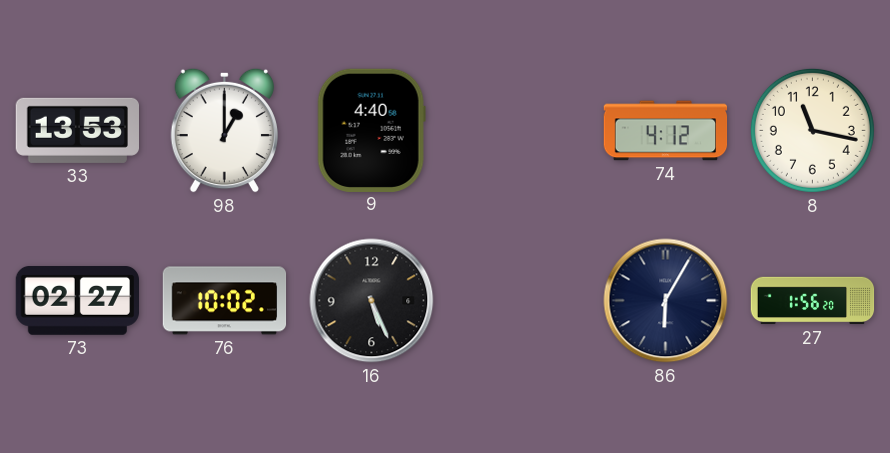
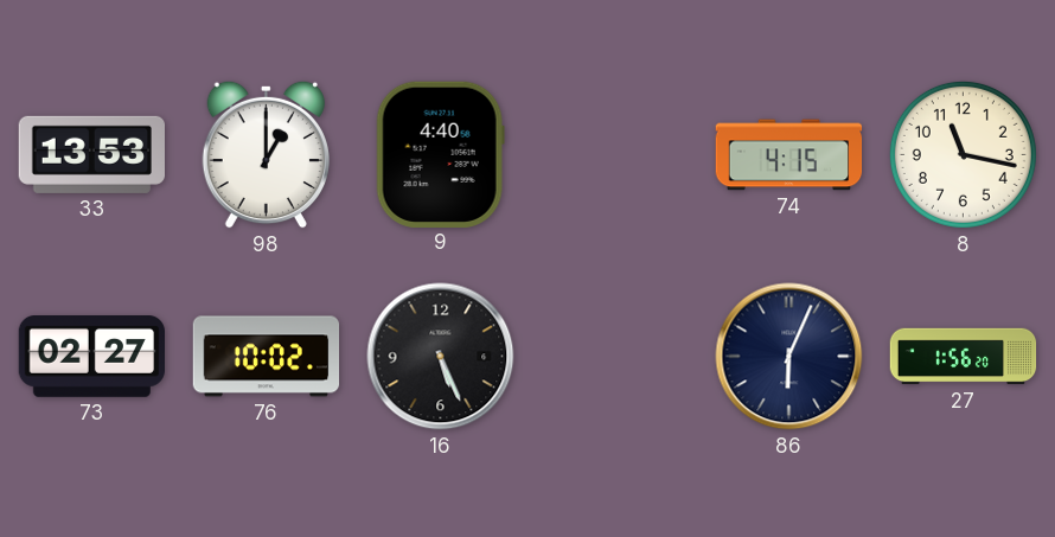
74: 4:12 -> 4:15 (789, 155)
86: 6:05 -> 6:04 (789, 357)
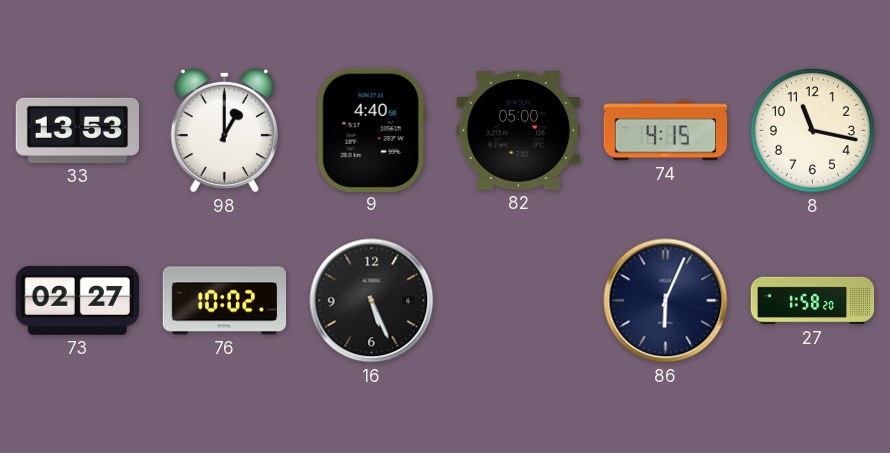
82: none -> 05:00 (518, 131)
27: 1:56 -> 1:58 (813, 301)
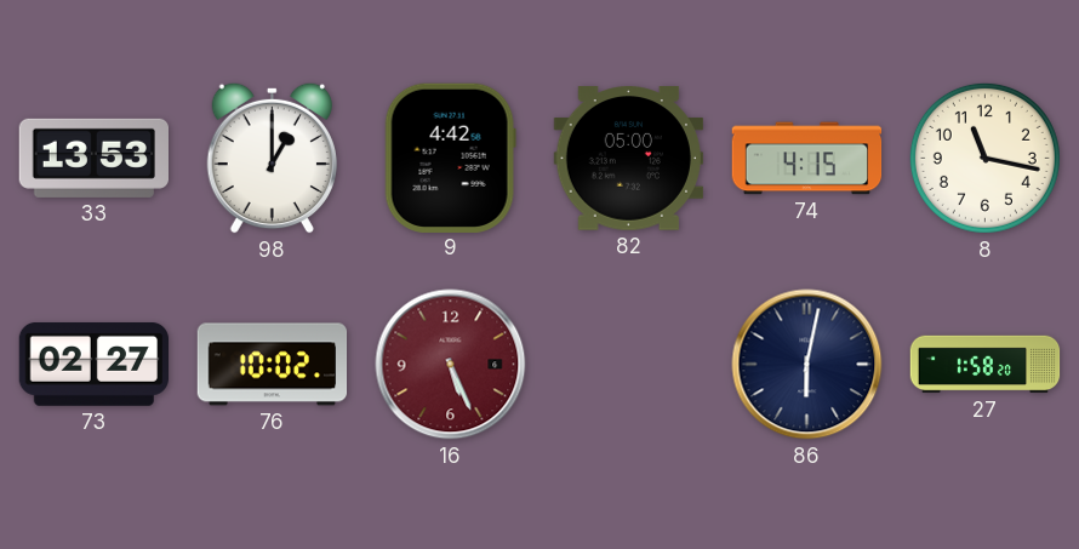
9: 4:40 -> 4:42 (450, 158)
16 dial: black -> burgundy (451, 365)
86: 6:04 -> 6:02 (807, 365)
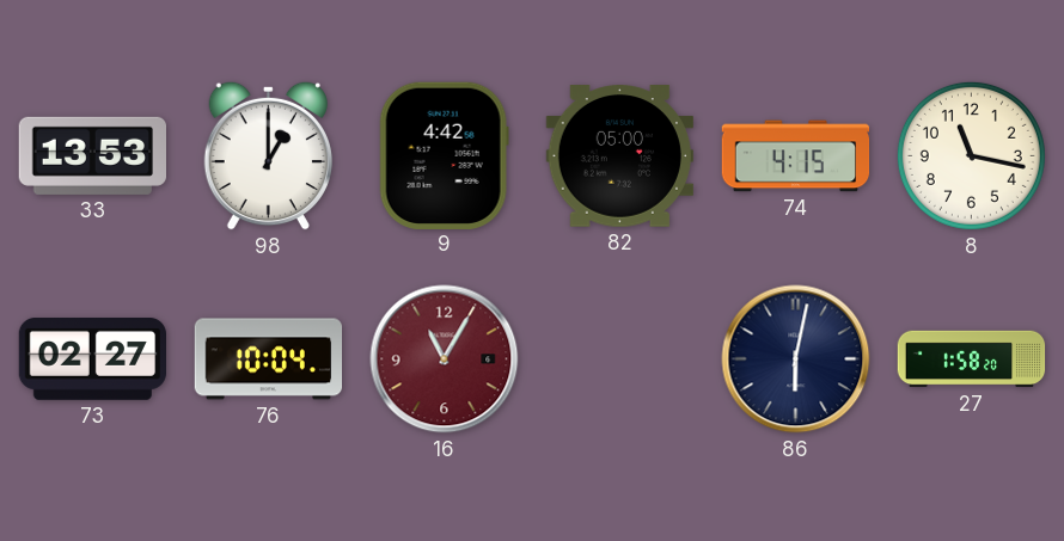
76: 10:02 -> 10:04 (269, 359)
16: 5:26 -> 11:05 (445, 359)
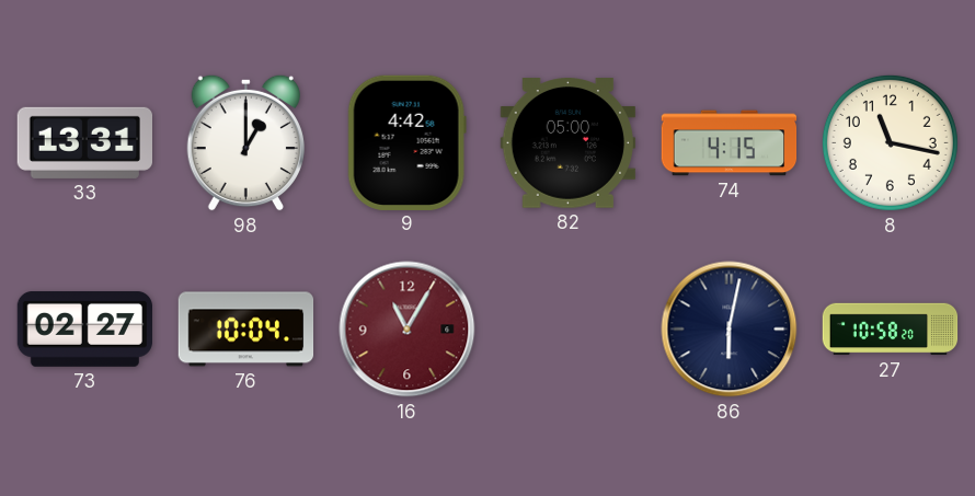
33: 13:53 -> 13:31 (84, 142)
27: 1:58 -> 10:58 (891, 330)
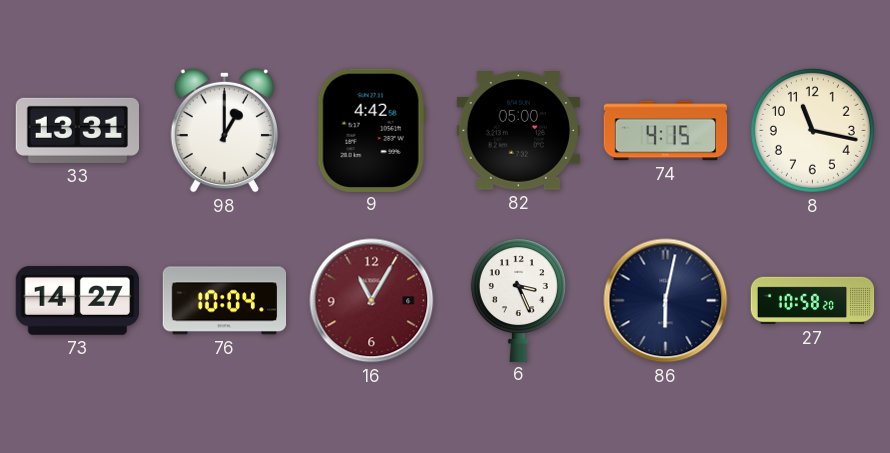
73: 02:27 -> 14:27 (77, 301)
6: none -> 3:26 (518, 300)
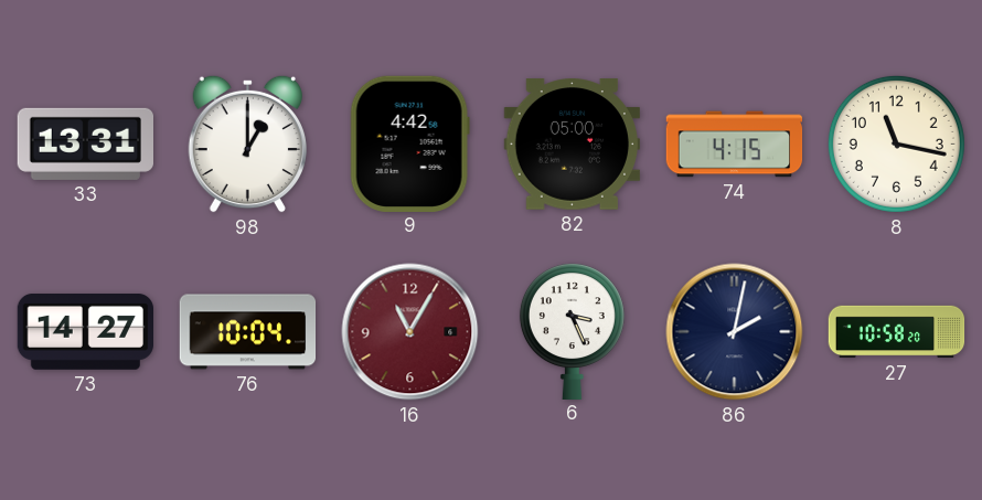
86: 6:02 -> 2:02 (735, 332)
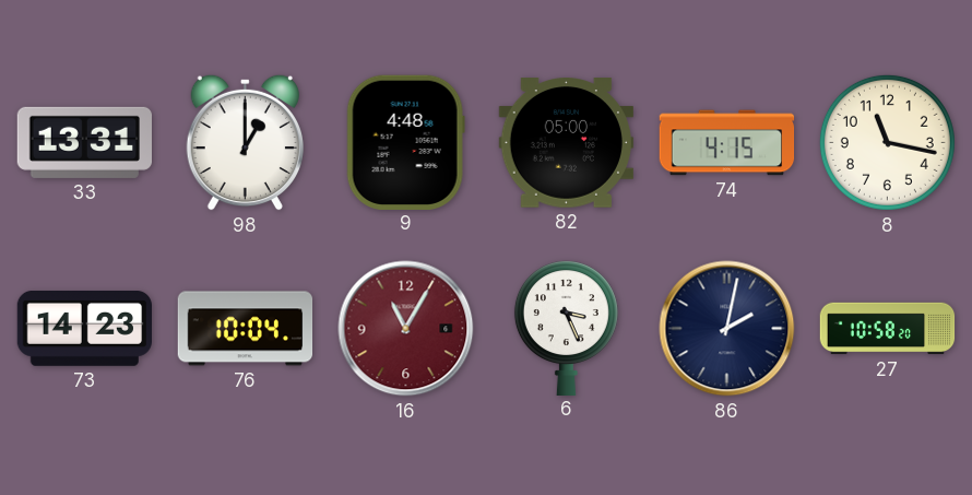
9: 4:42 -> 4:48 (405, 142)
73: 14:27 -> 14:23 (84, 329)
